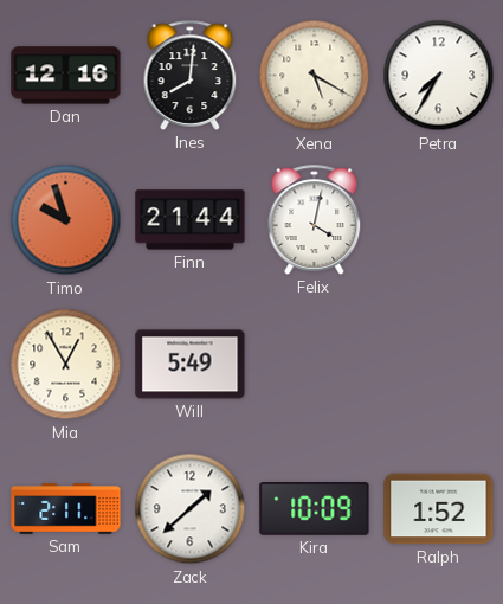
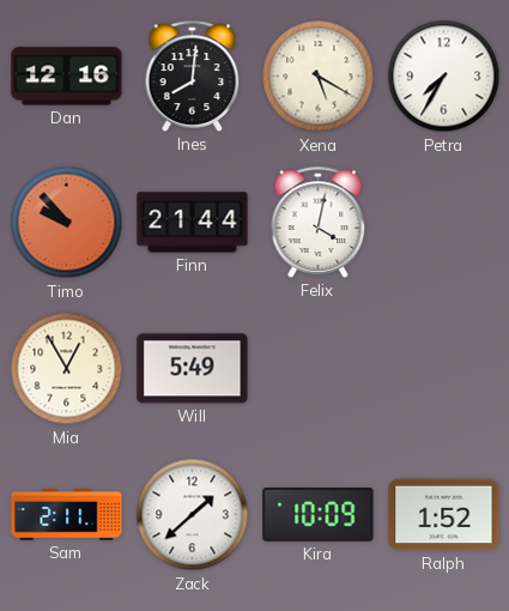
Timo: 9:57 -> 9:53 (67, 223)
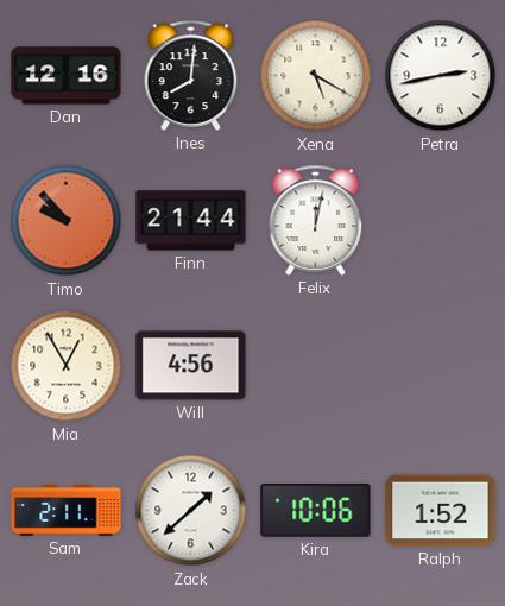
Petra: 7:35 -> 2:43 (441, 76)
Felix: 4:02 -> 12:02 (316, 220)
Will: 5:49 -> 4:56 (191, 366)
Kira: 10:09 -> 10:06 (316, 511)
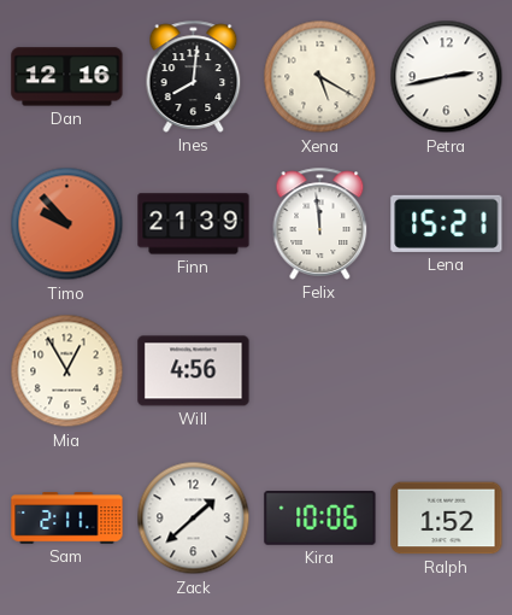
Finn: 21:44 -> 21:39 (194, 224)
Felix: 12:02 -> 11:59 (320, 223)
Lena: none -> 15:21 (447, 223)
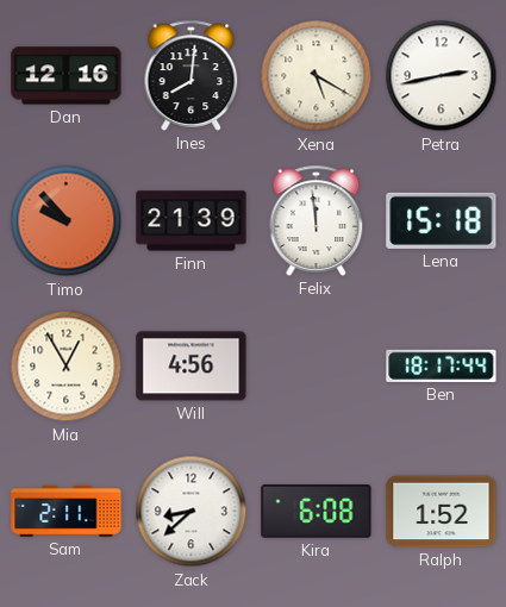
Lena: 15:21 -> 15:18 (442, 220)
Ben: none -> 18:17 (442, 365)
Zack: 1:38 -> 8:38 (192, 512)
Kira: 10:06 -> 6:08 (317, 512)
